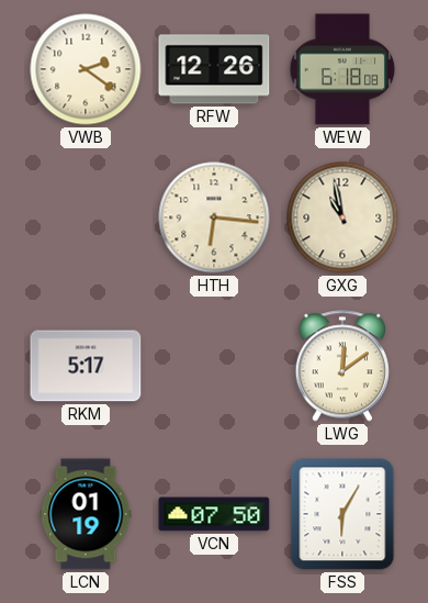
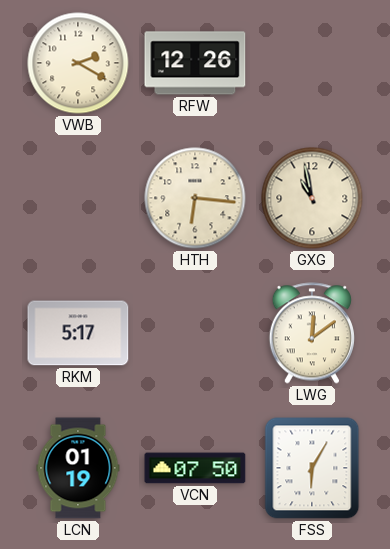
VWB: 2:21 -> 2:20 (78, 63)
WEW: 6:18 -> none (342, 69)
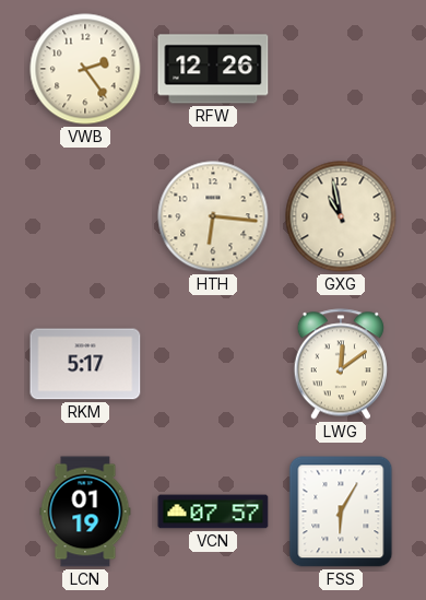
VWB: 2:20 -> 2:24 (85, 69)
VCN: 07:50 -> 07:57 (213, 511)
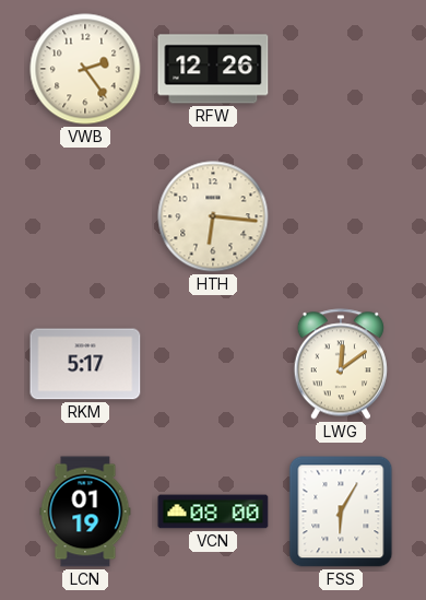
GXG: 10:58 -> none (341, 216)
VCN: 07:57 -> 08:00 (213, 511)
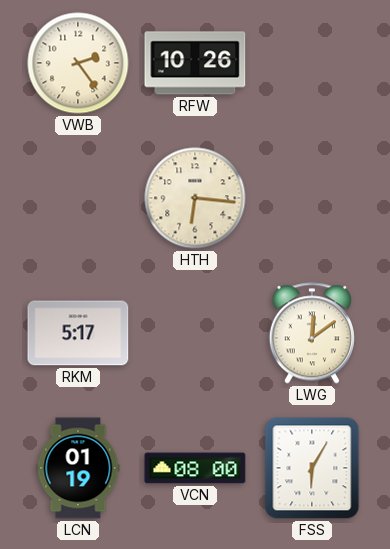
RFW: 12:26 -> 10:26 (195, 63)
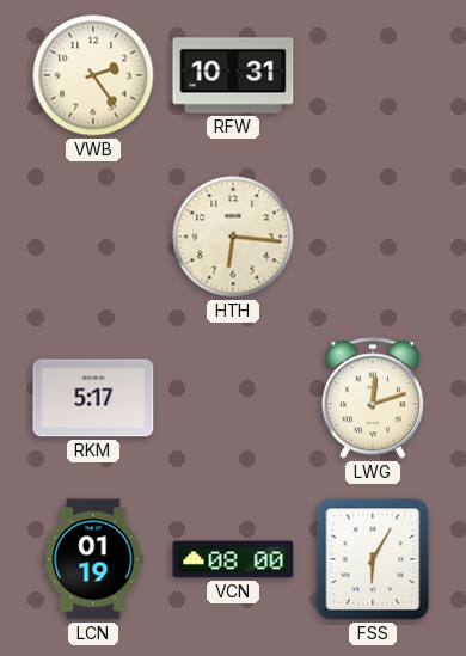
RFW: 10:26 -> 10:31 (233, 75)
LWG: 12:09 -> 12:12 (373, 398)
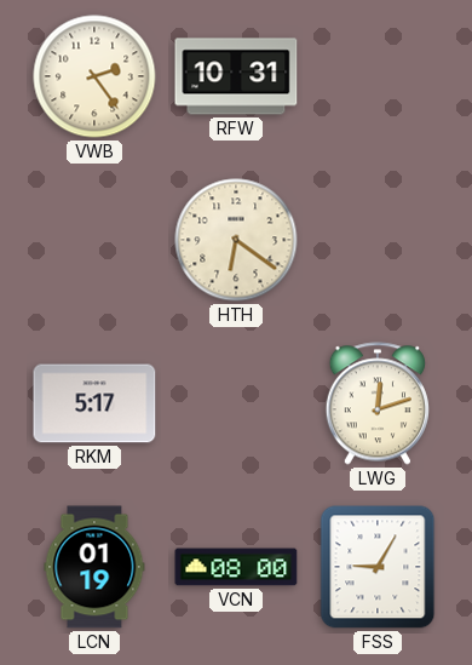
HTH: 6:16 -> 6:21 (236, 240)
FSS: 6:05 -> 9:05 (378, 567)
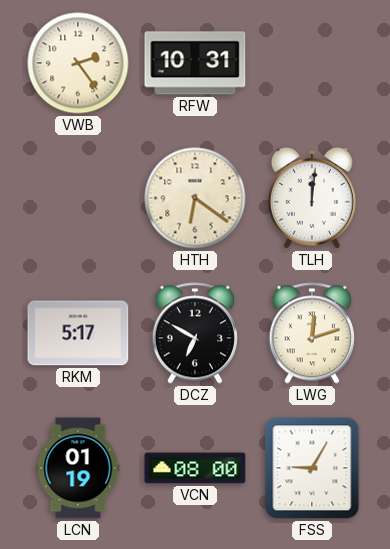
TLH: none -> 12:01 (312, 198)
DCZ: none -> 6:50 (195, 333)
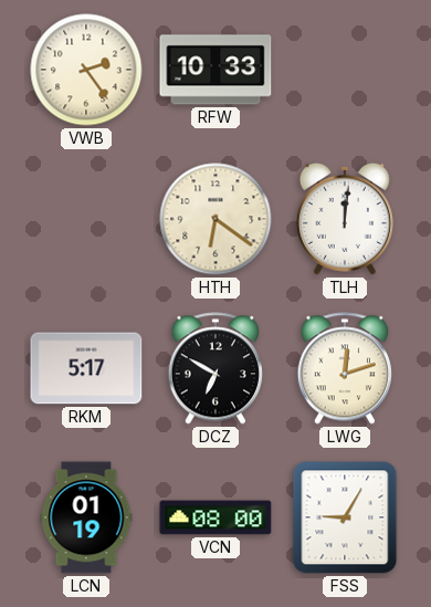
RFW: 10:31 -> 10:33 (215, 70)
